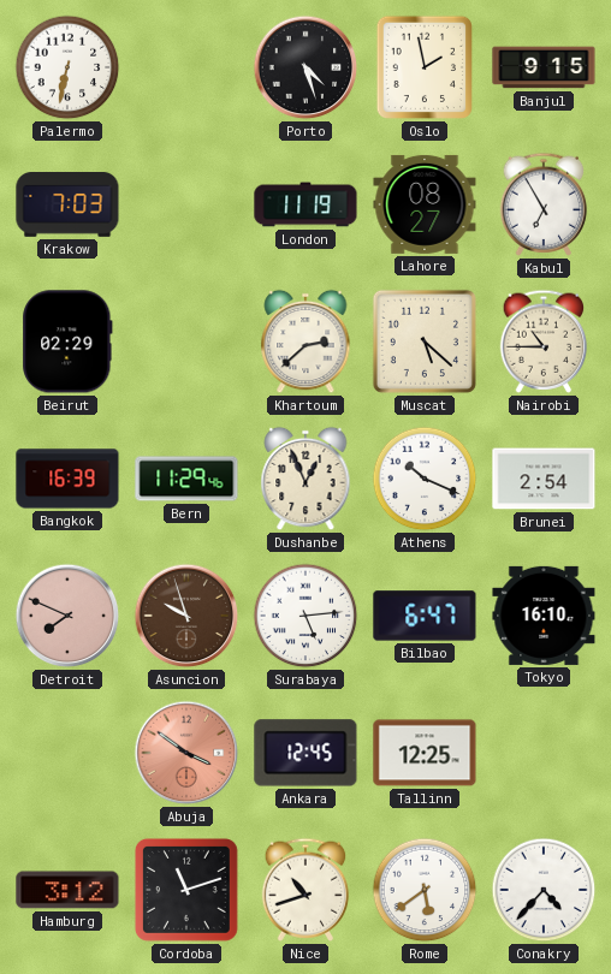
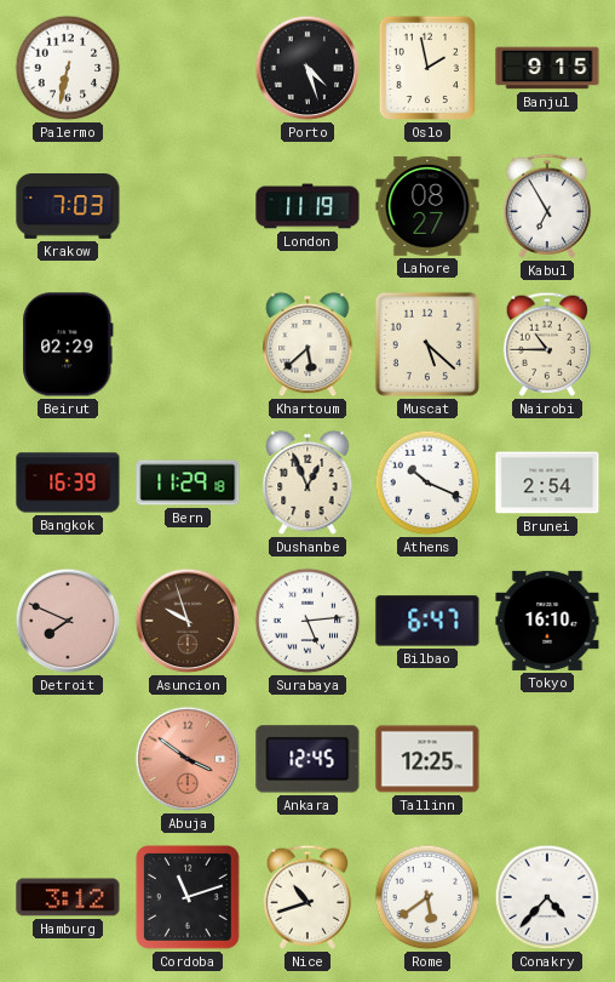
Khartoum: 2:38 -> 5:38 (307, 344)
Bern: 11:29:46 -> 11:29:18 (188, 483)
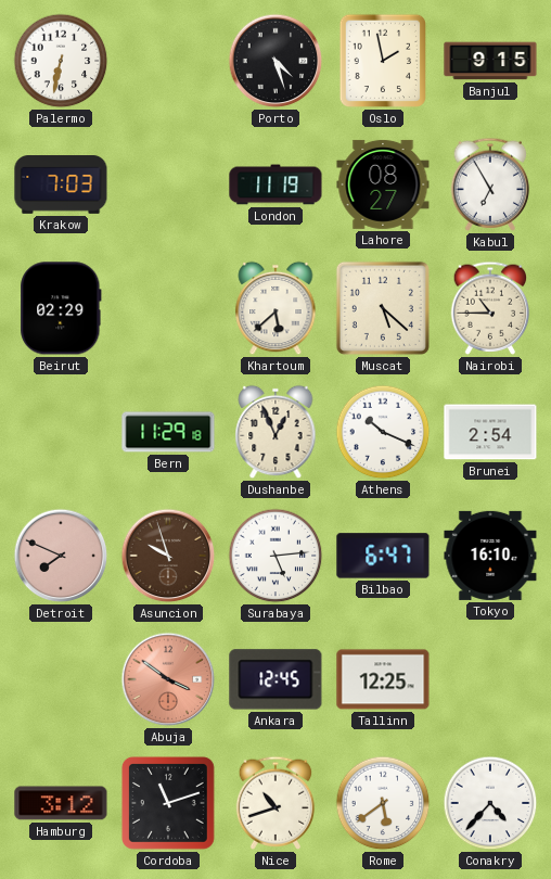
Bangkok: 16:39 -> none (68, 483)
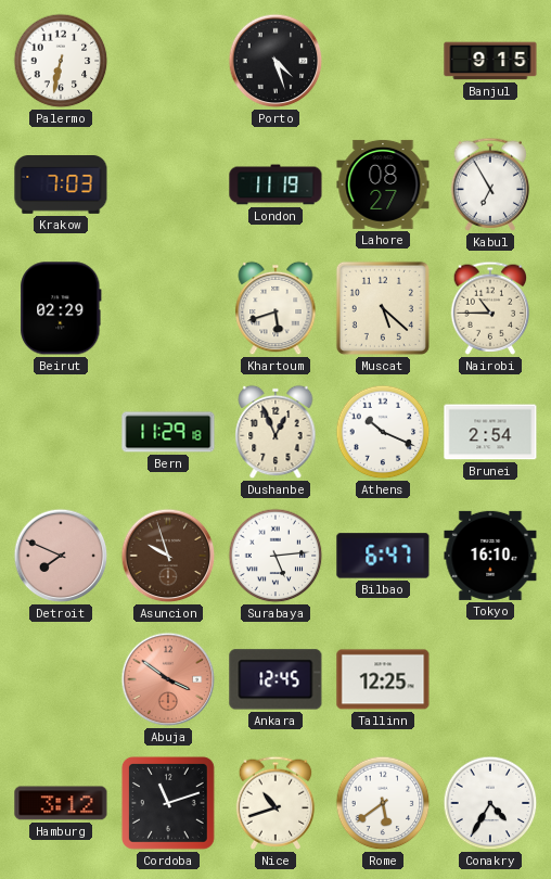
Oslo: 1:58 -> none (382, 61)
Khartoum: 5:38 -> 5:42 (275, 308)
Conakry: 4:37 -> 4:35 (490, 803)
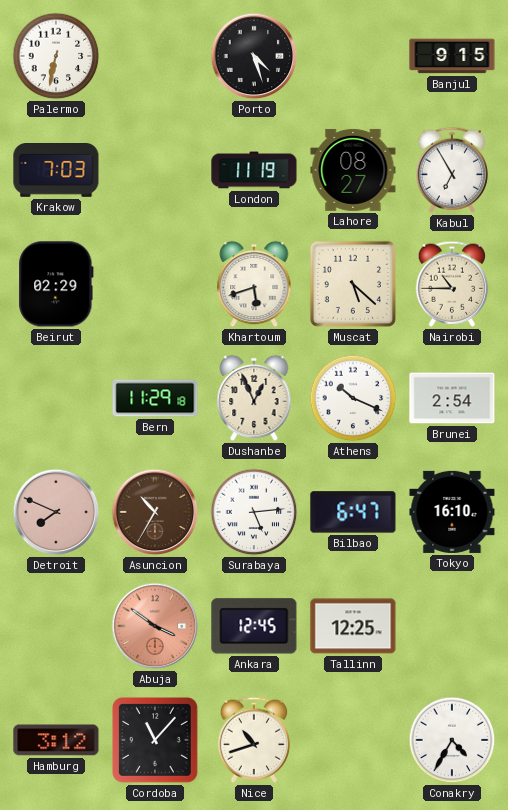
Asuncion: 9:57 -> 10:35 (155, 512)
Cordoba: 11:12 -> 11:07 (155, 740)
Rome: 5:39 -> none (383, 803)
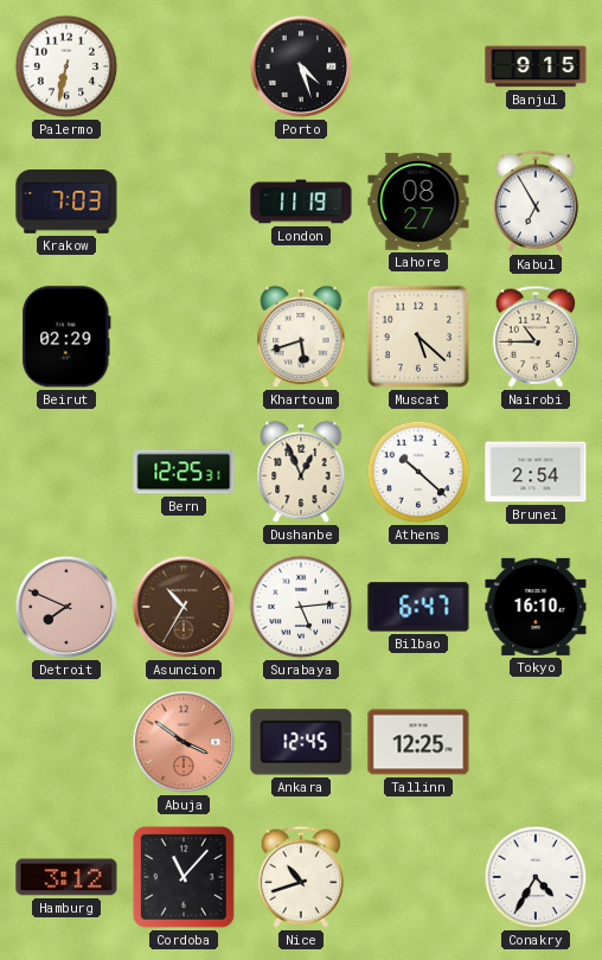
Bern: 11:29 -> 12:25 (184, 472)
Athens: 10:19 -> 10:22 (418, 472)
